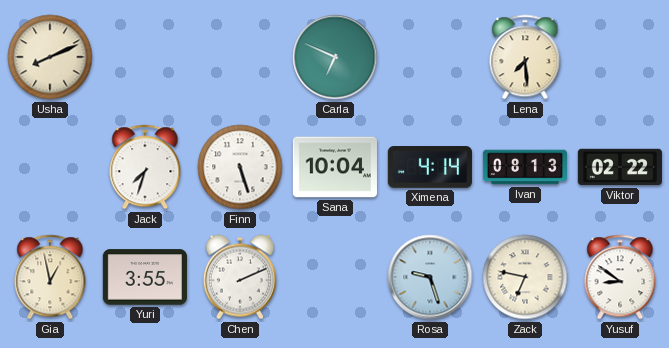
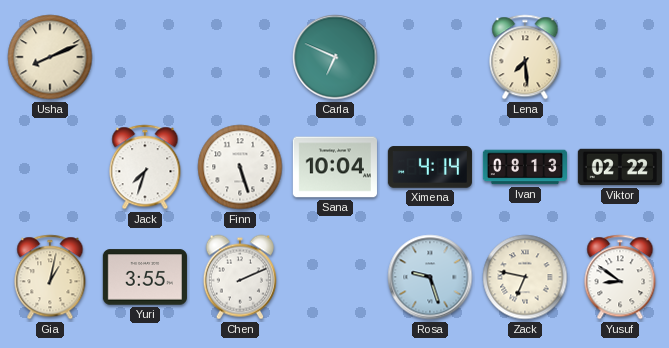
Gia: 12:58 -> 1:02 (50, 277)
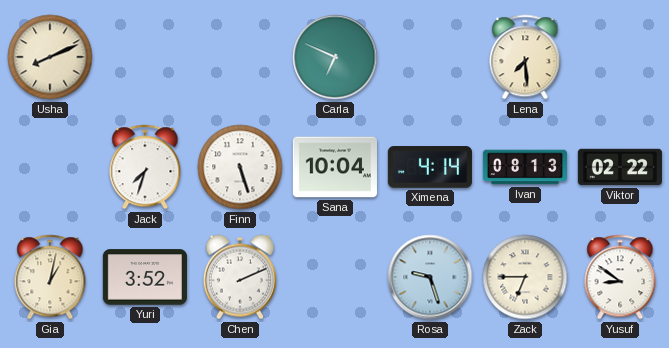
Yuri: 3:55 -> 3:52 (145, 277)
Zack: 6:47 -> 6:45 (525, 277)
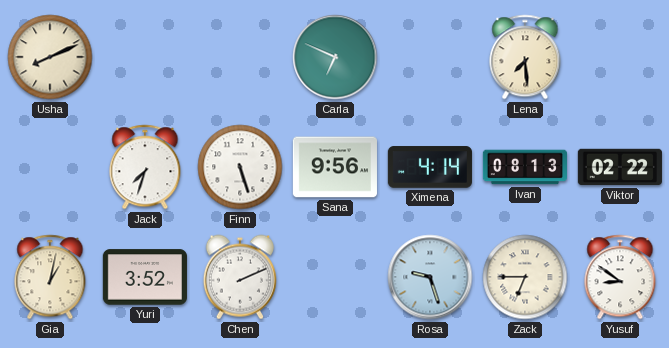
Sana: 10:04 -> 9:56 (335, 167)
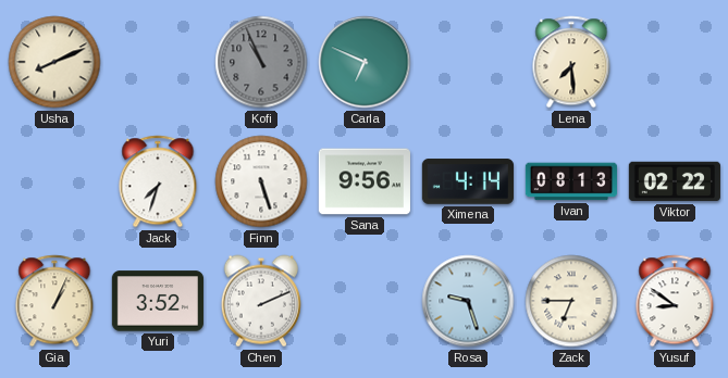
Kofi: none -> 10:56 (261, 62)
Gia: 1:02 -> 1:04 (54, 301)
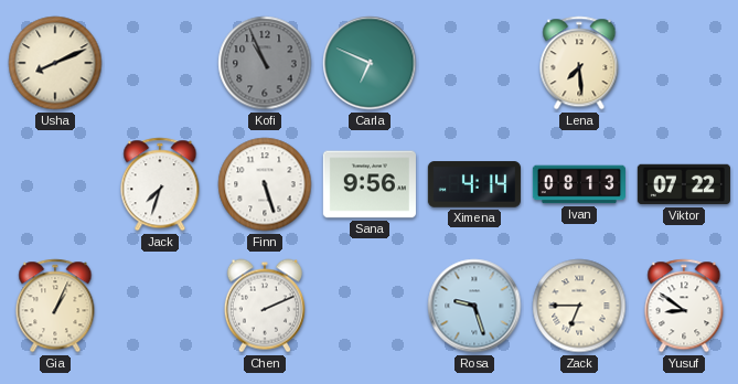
Viktor: 02:22 -> 07:22 (684, 184)
Yuri: 3:52 -> none (158, 301)
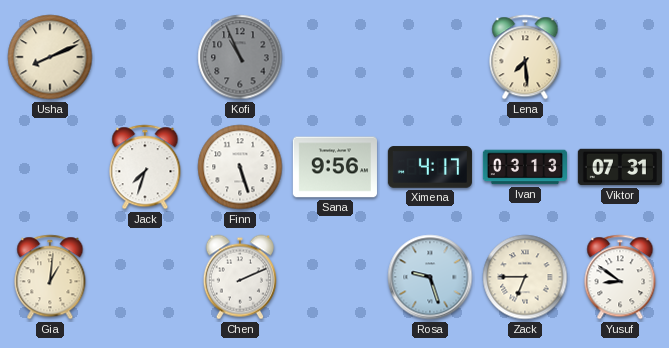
Carla: 6:49 -> none (370, 63)
Ximena: 4:14 -> 4:17 (430, 167)
Ivan: 08:13 -> 03:13 (524, 167)
Viktor: 07:22 -> 07:31 (620, 167)
Gia: 1:04 -> 1:01 (50, 277)
